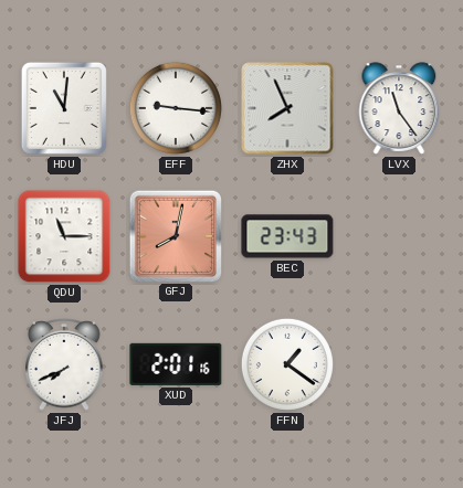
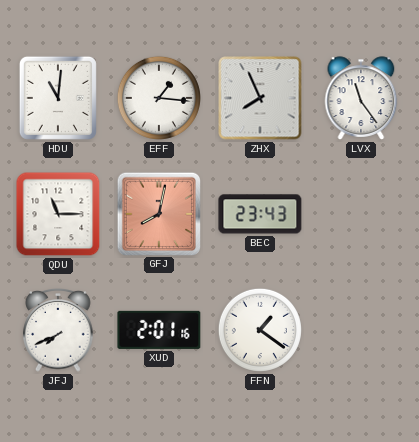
EFF: 9:16 -> 1:16 (159, 98)
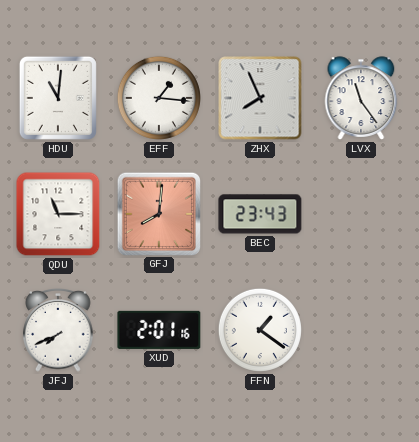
GFJ: 8:02 -> 8:01 (158, 213)
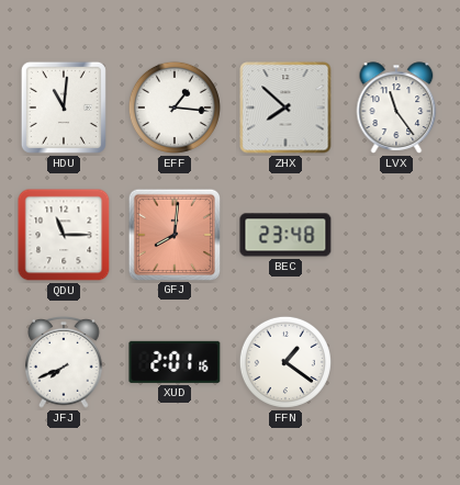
ZHX: 7:56 -> 7:52 (285, 108)
BEC: 23:43 -> 23:48 (285, 235)
